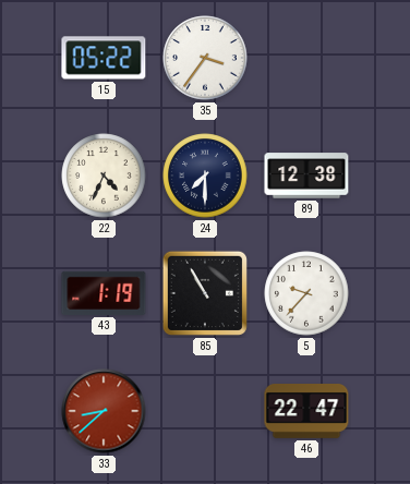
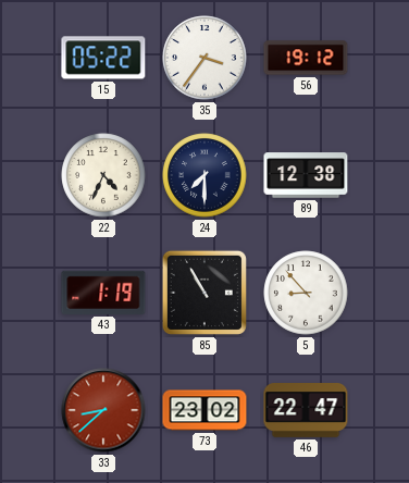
56: none -> 19:12 (306, 58)
5: 9:37 -> 8:53 (306, 293)
73: none -> 23:02 (205, 410)
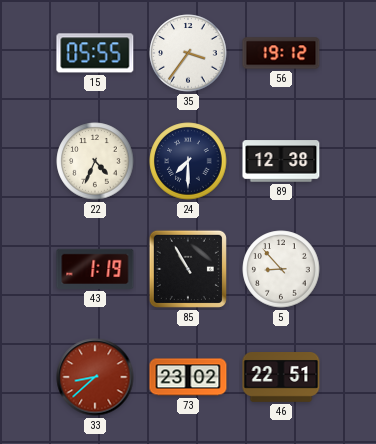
15: 05:22 -> 05:55 (95, 53)
46: 22:47 -> 22:51 (281, 378)
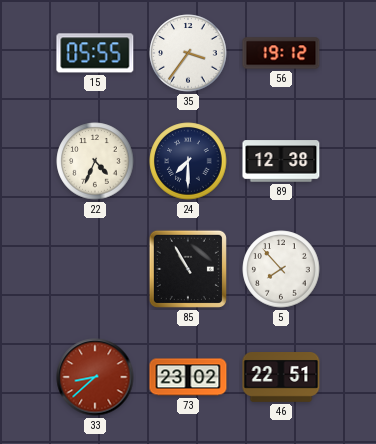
43: 1:19 -> none (95, 269)
5: 8:53 -> 7:53 (281, 269)
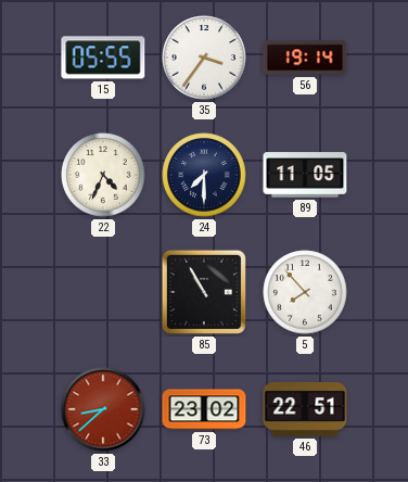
56: 19:12 -> 19:14 (305, 58)
89: 12:38 -> 11:05 (305, 175)
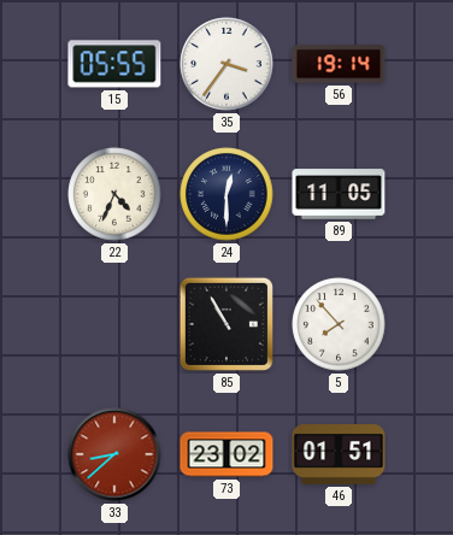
24: 7:30 -> 12:30 (226, 194)
46: 22:51 -> 01:51 (339, 455)
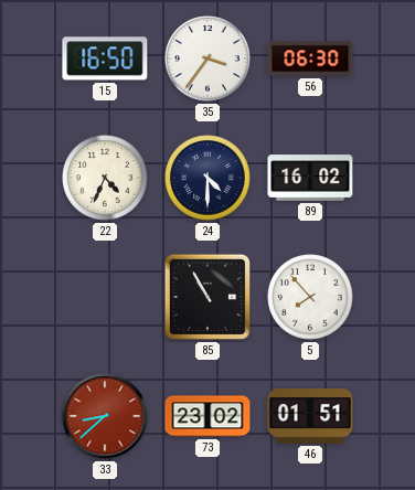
15: 05:55 -> 16:50 (105, 58)
56: 19:14 -> 06:30 (310, 58)
24: 12:30 -> 4:30 (208, 178)
89: 11:05 -> 16:02 (310, 178)
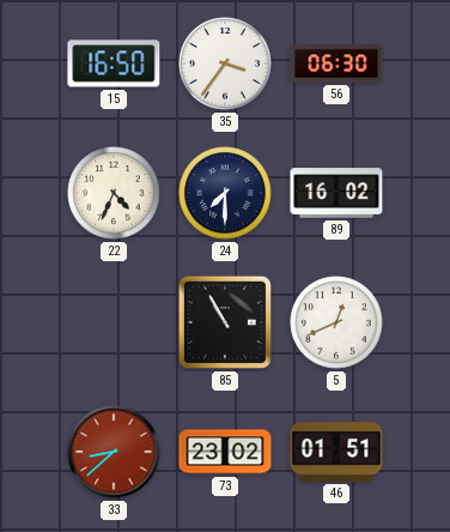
24: 4:30 -> 7:30 (225, 193)
5: 7:53 -> 12:41 (336, 322)
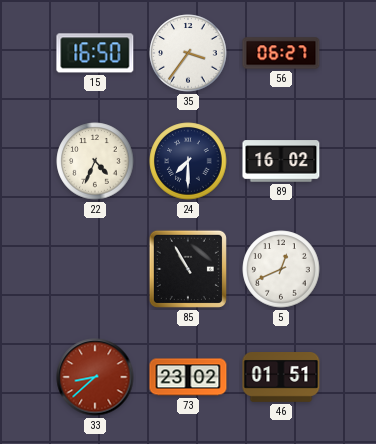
56: 06:30 -> 06:27 (281, 53)
